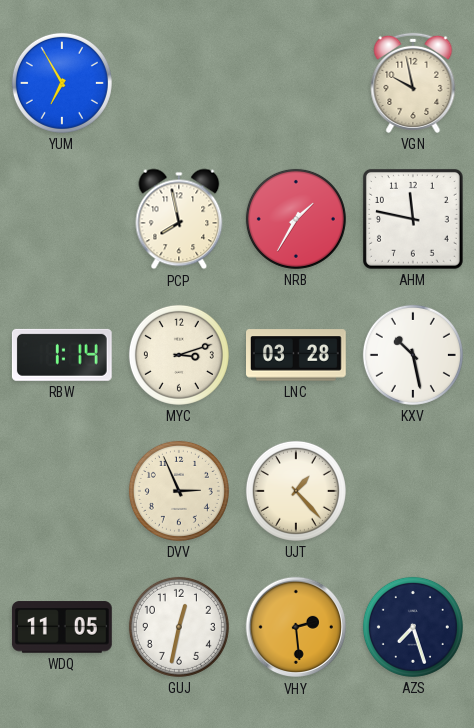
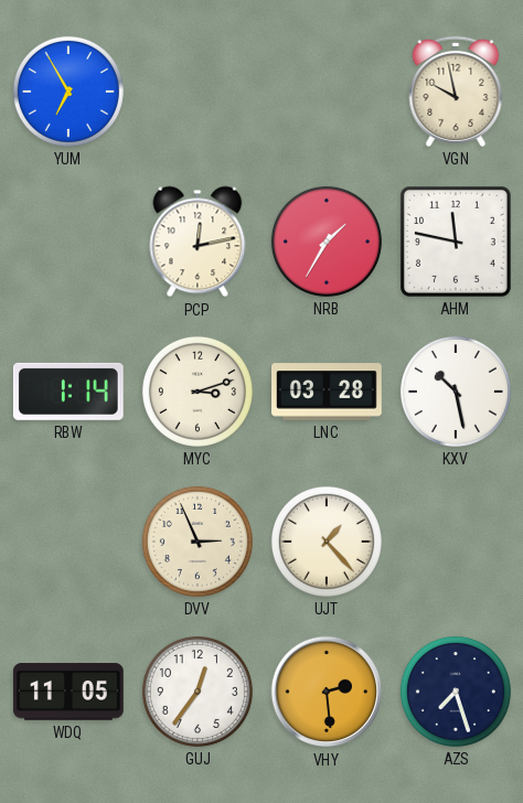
PCP: 7:58 -> 12:13 (198, 242)
GUJ: 12:32 -> 12:36 (198, 692)
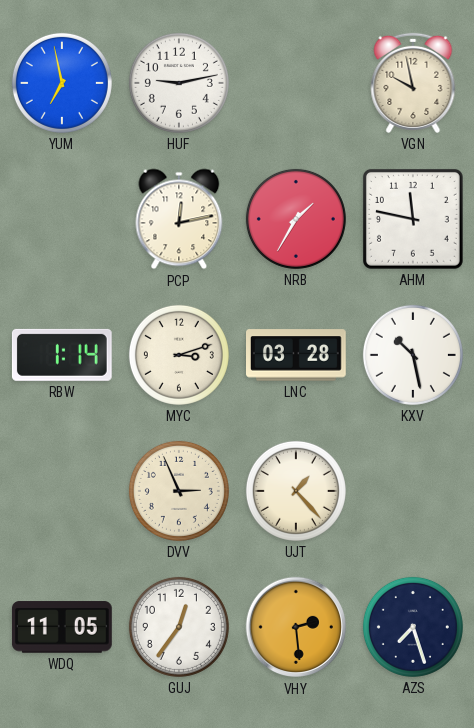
YUM: 6:55 -> 6:58 (62, 83)
HUF: none -> 9:13 (179, 83)
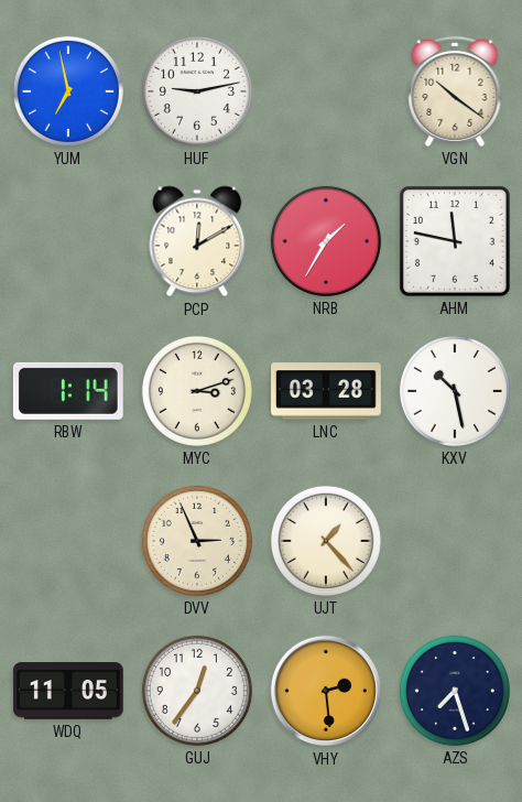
VGN: 9:58 -> 10:21 (455, 91)
PCP: 12:13 -> 12:10 (197, 241)
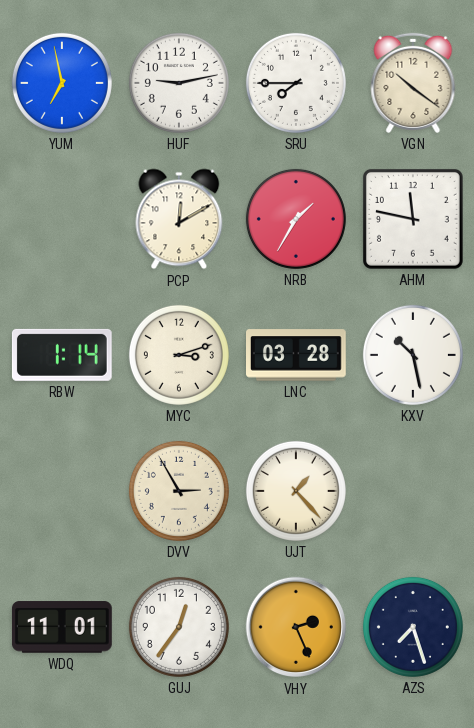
SRU: none -> 7:45 (296, 83)
DVV: 2:56 -> 2:55 (179, 491)
WDQ: 11:05 -> 11:01 (62, 627)
VHY: 2:29 -> 2:26 (295, 627)
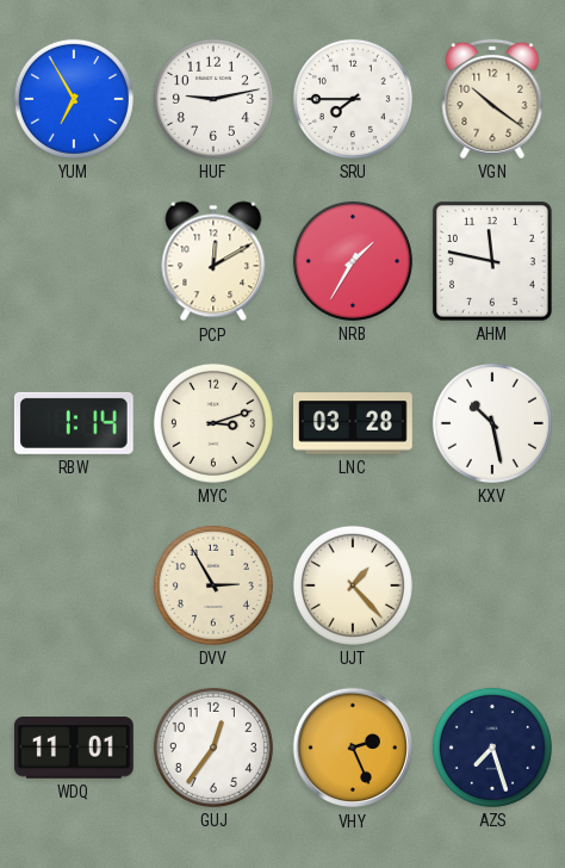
YUM: 6:58 -> 6:55 (74, 99)
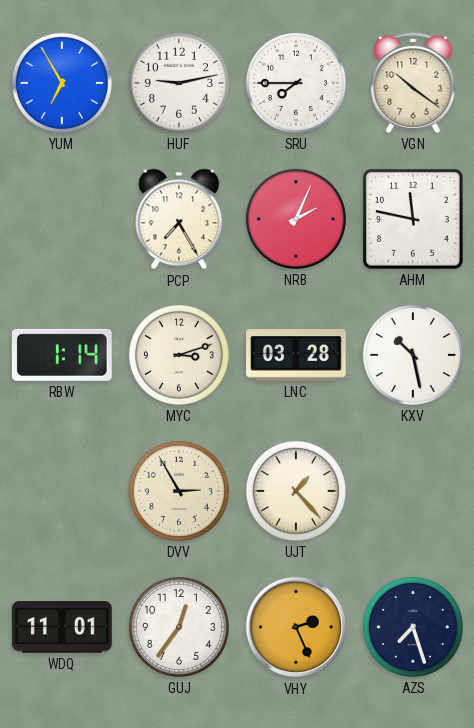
PCP: 12:10 -> 7:25 (179, 219)
NRB: 1:35 -> 2:04 (296, 219)
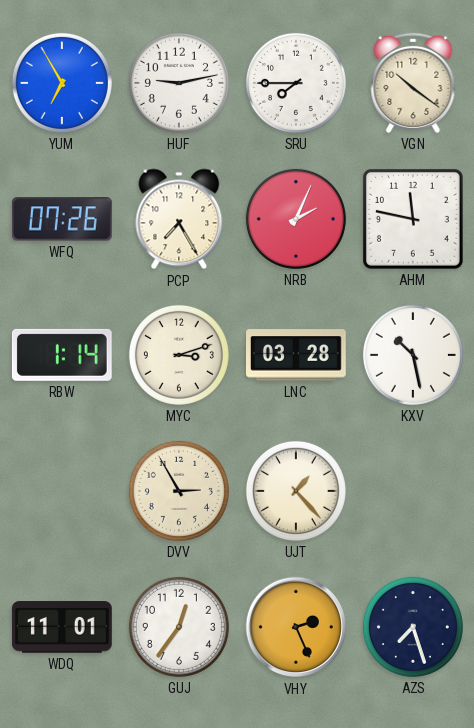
WFQ: none -> 07:26 (62, 219)
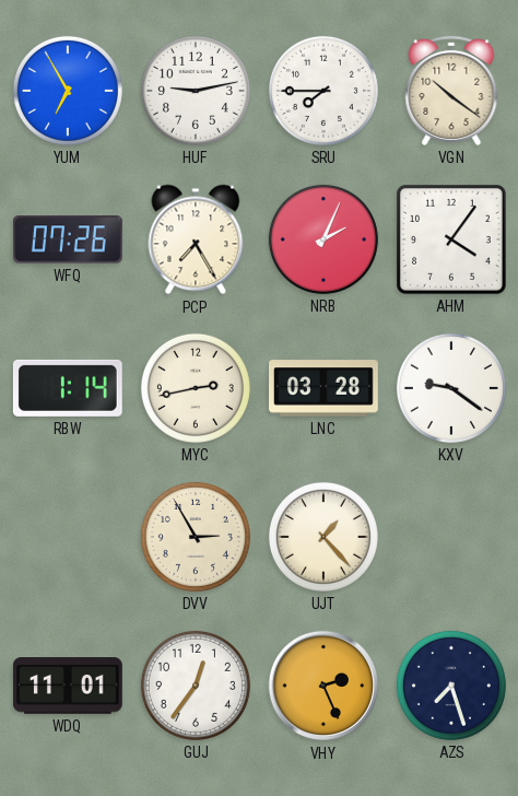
AHM: 11:47 -> 4:06 (451, 239)
MYC: 3:12 -> 2:43 (196, 388)
KXV: 10:28 -> 9:21 (451, 388)
